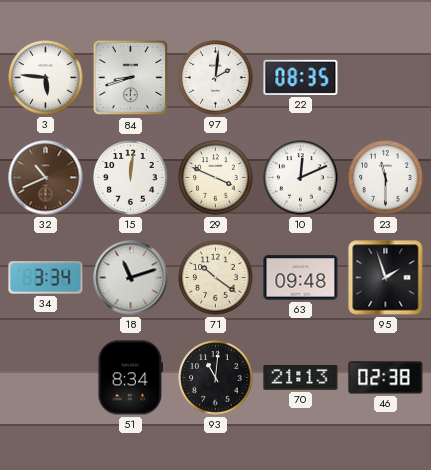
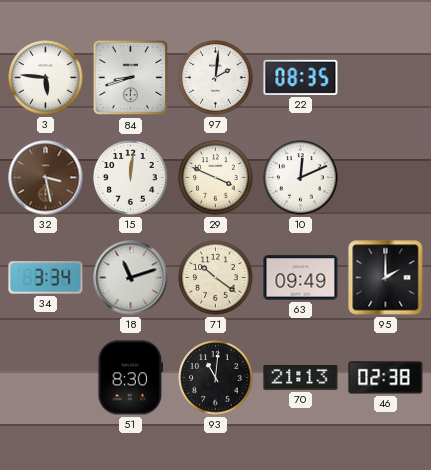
32: 10:41 -> 3:28 (46, 178)
23: 11:30 -> none (386, 178)
63: 09:48 -> 09:49 (301, 278)
95: 1:57 -> 2:00 (386, 278)
51: 8:34 -> 8:30 (131, 378)
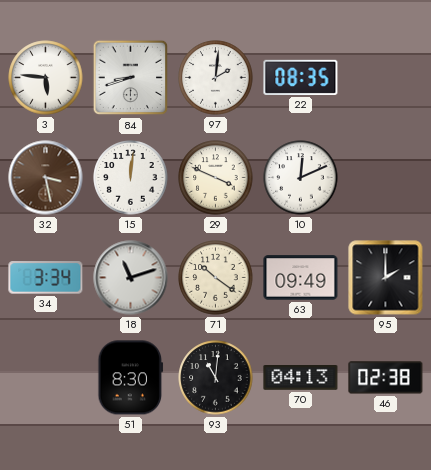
70: 21:13 -> 04:13 (301, 378)
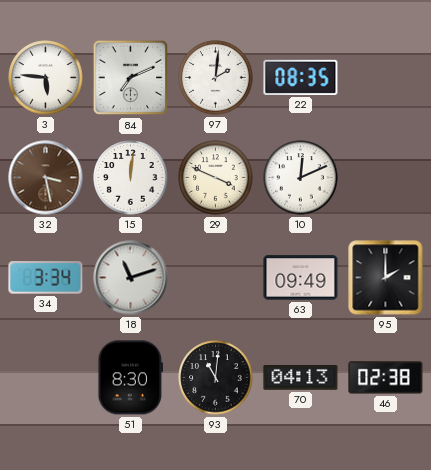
84: 8:42 -> 7:11 (131, 78)
71: 10:21 -> none (216, 278)
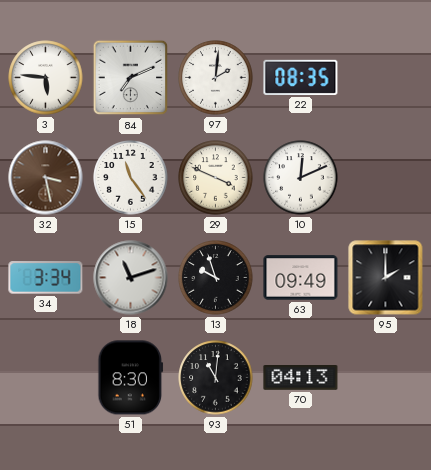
15: 12:01 -> 11:24 (131, 178)
13: none -> 9:57 (216, 278)
46: 02:38 -> none (386, 378)
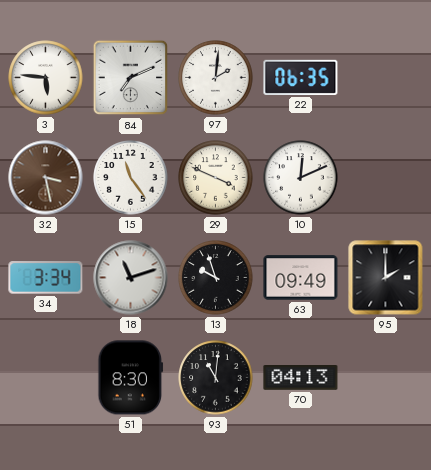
22: 08:35 -> 06:35 (301, 77)
